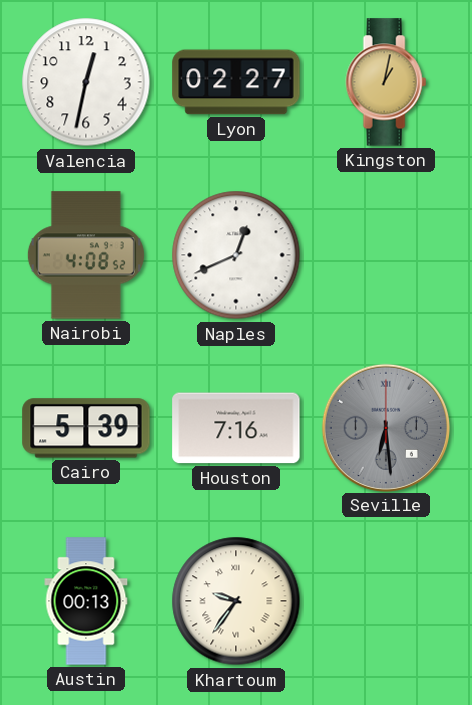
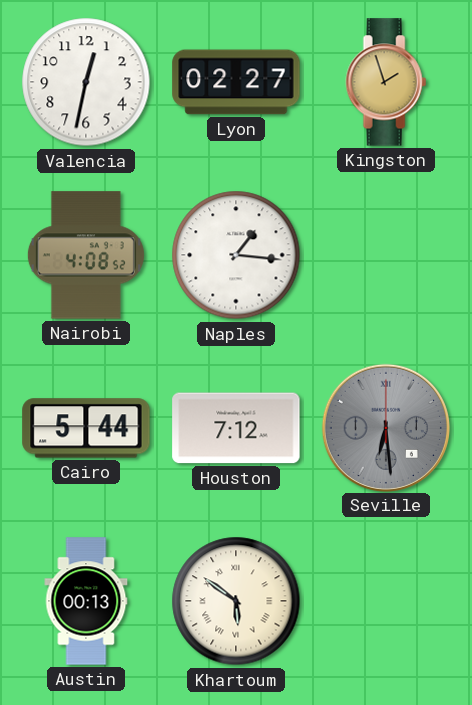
Kingston: 1:02 -> 1:57 (386, 82)
Naples: 12:41 -> 1:16 (236, 255)
Cairo: 5:39 -> 5:44 (86, 428)
Houston: 7:16 -> 7:12 (236, 428)
Khartoum: 9:36 -> 5:51 (236, 601)
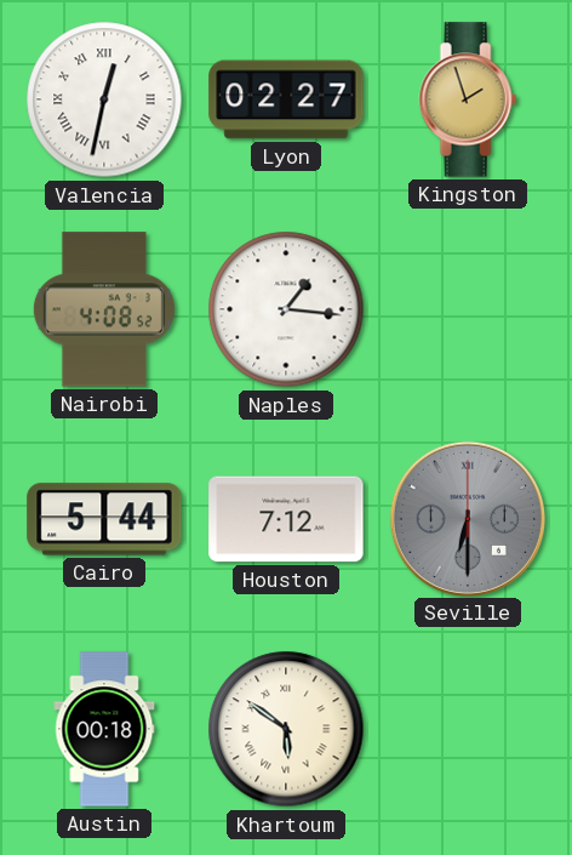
Valencia numerals: Arabic -> Roman (104, 99)
Seville: 6:29 -> 6:30 (467, 518)
Austin: 00:13 -> 00:18 (104, 729)
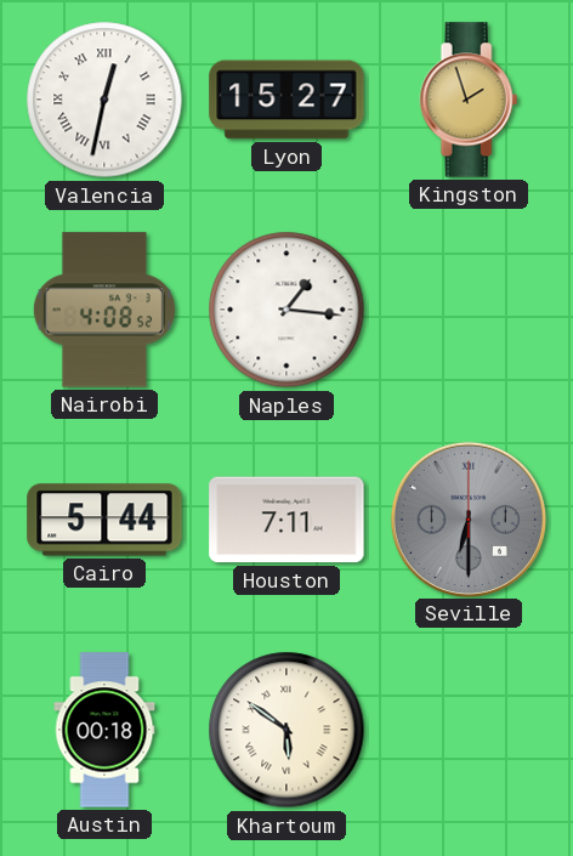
Lyon: 02:27 -> 15:27 (286, 100)
Houston: 7:12 -> 7:11 (286, 520)
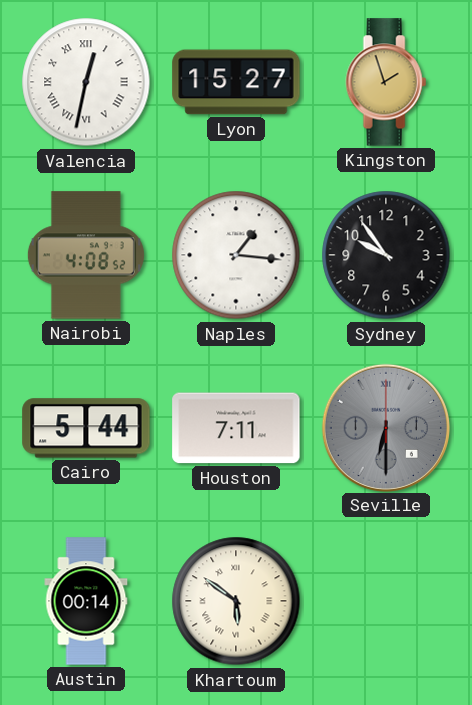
Sydney: none -> 9:54 (386, 255)
Austin: 00:18 -> 00:14 (86, 601)
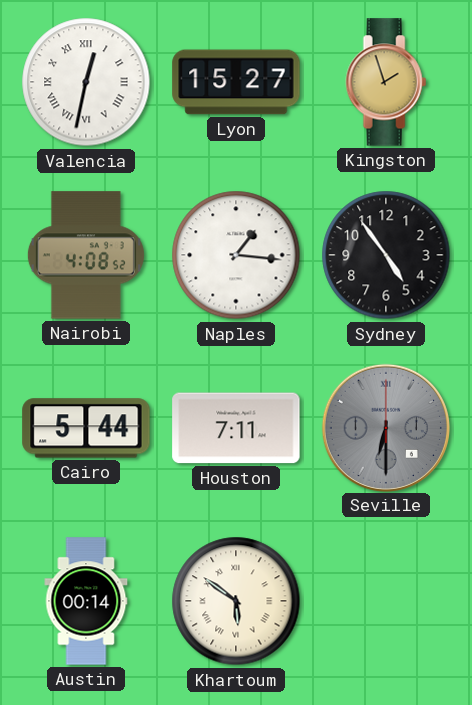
Sydney: 9:54 -> 4:54 (386, 255)
